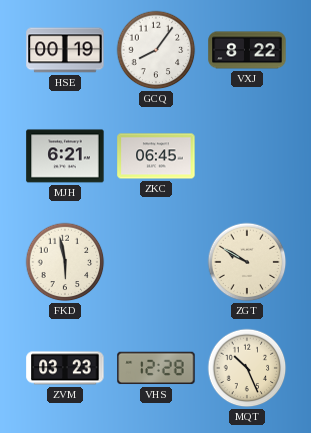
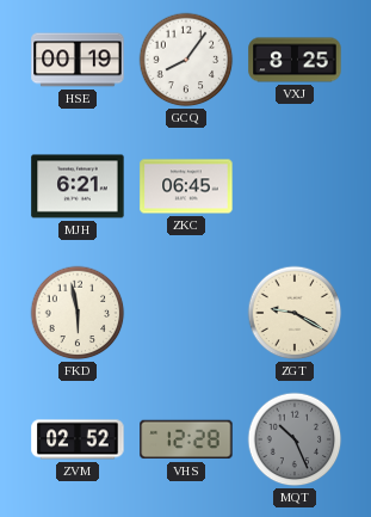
VXJ: 8:22 -> 8:25 (295, 60)
ZGT: 9:50 -> 9:20 (295, 313)
ZVM: 03:23 -> 02:52 (78, 439)
MQT dial: cream -> grey (295, 439)
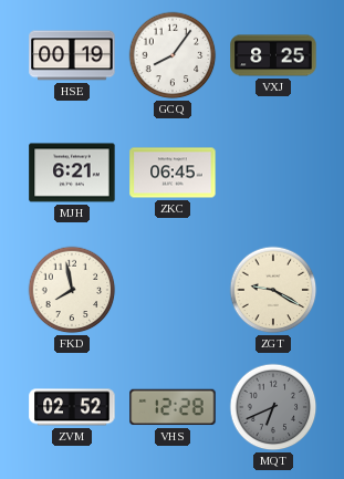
FKD: 5:58 -> 7:58 (72, 290)
MQT: 10:26 -> 6:41 (273, 407)
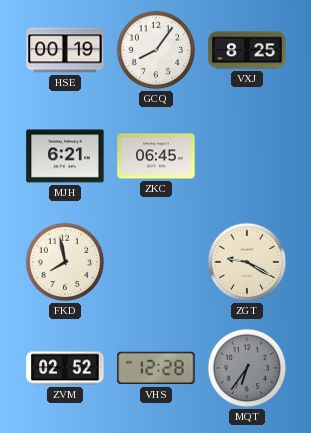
MQT: 6:41 -> 6:36 (247, 368)
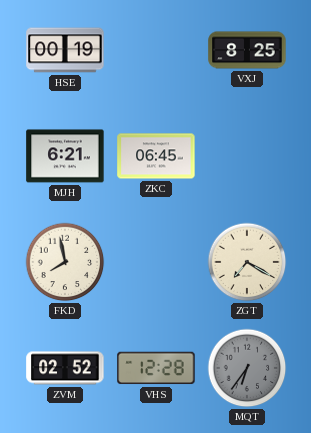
GCQ: 8:06 -> none (156, 50)
ZGT: 9:20 -> 7:20 (247, 262)
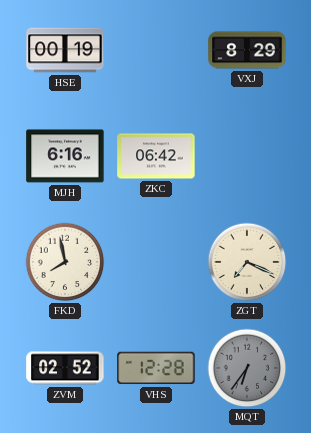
VXJ: 8:25 -> 8:29 (247, 50)
MJH: 6:21 -> 6:16 (65, 156)
ZKC: 06:45 -> 06:42 (156, 156)
ZGT: 7:20 -> 7:19 (247, 262)
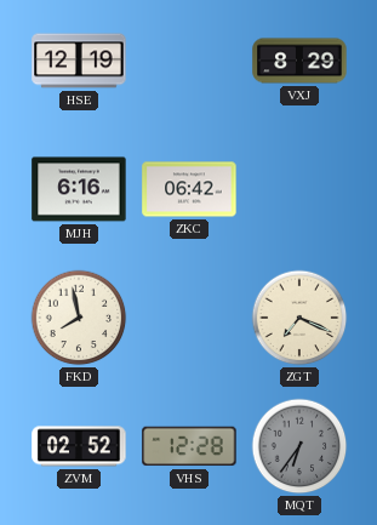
HSE: 00:19 -> 12:19 (79, 61)
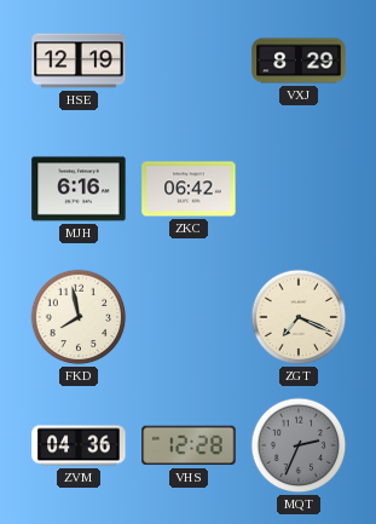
ZVM: 02:52 -> 04:36 (79, 445)
MQT: 6:36 -> 2:34 (299, 445)
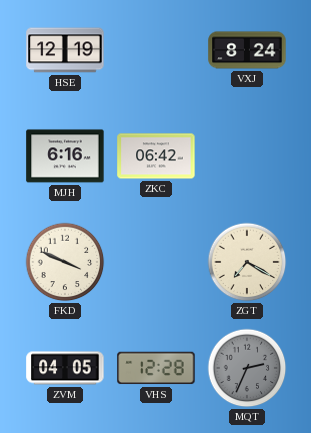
VXJ: 8:29 -> 8:24 (247, 50)
FKD: 7:58 -> 3:49 (65, 262)
ZGT: 7:19 -> 7:20 (247, 262)
ZVM: 04:36 -> 04:05 (65, 368)
